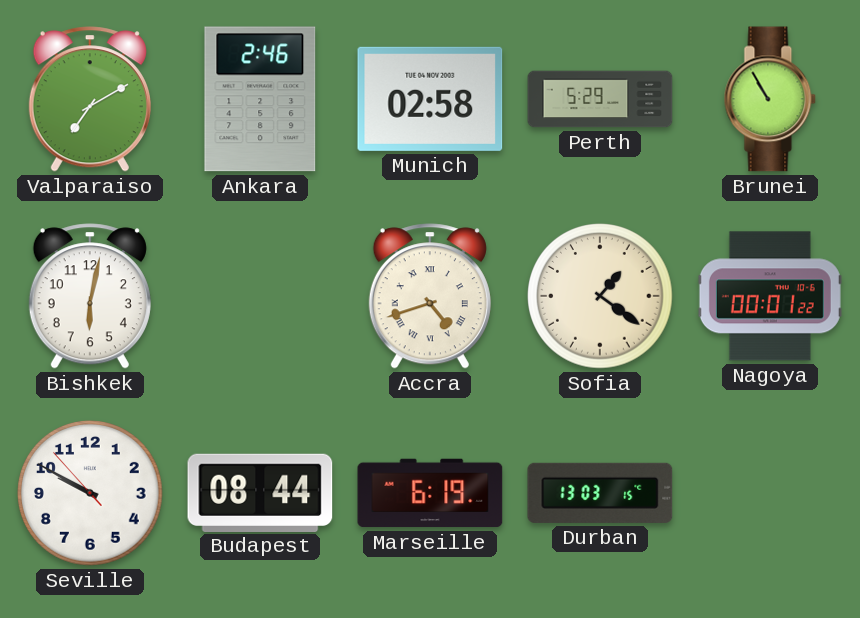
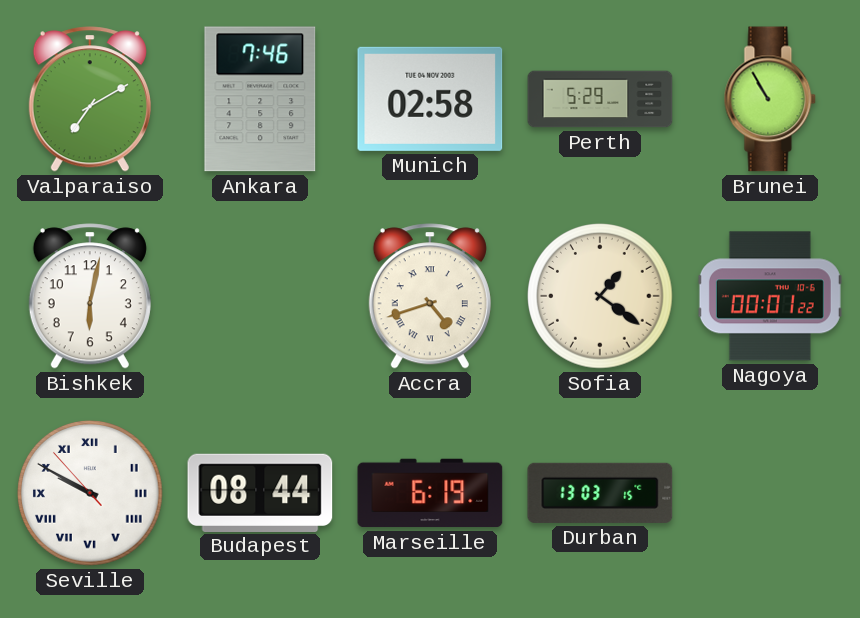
Ankara: 2:46 -> 7:46 (260, 99)
Seville numerals: Arabic -> Roman (91, 494)
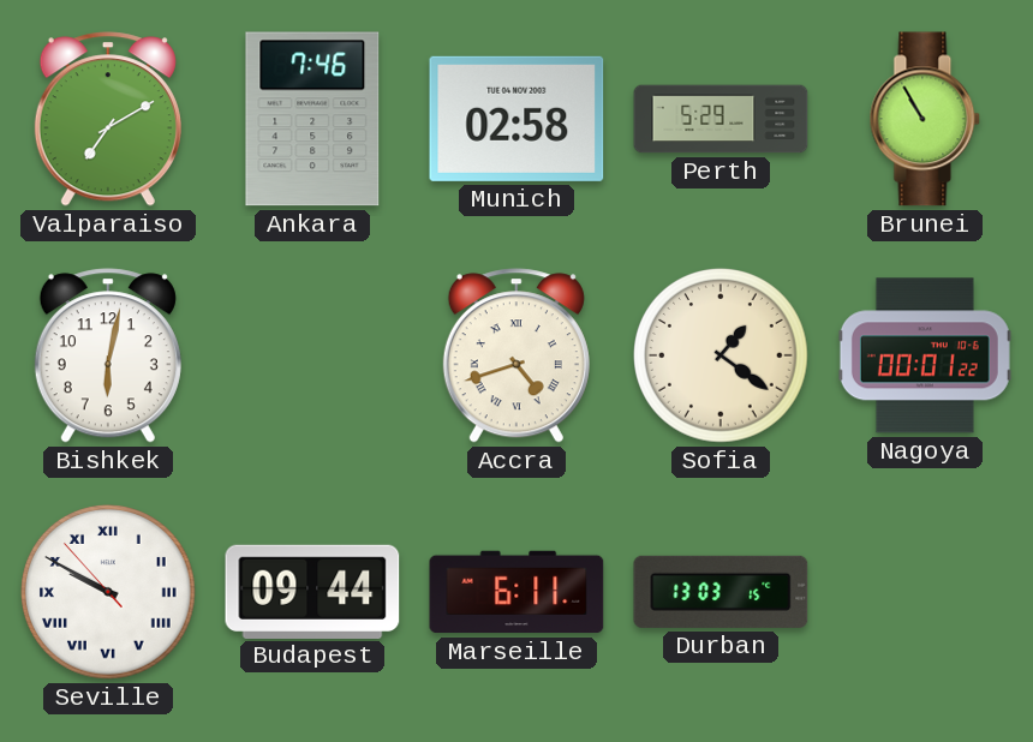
Budapest: 08:44 -> 09:44 (312, 591)
Marseille: 6:19 -> 6:11 (516, 592)
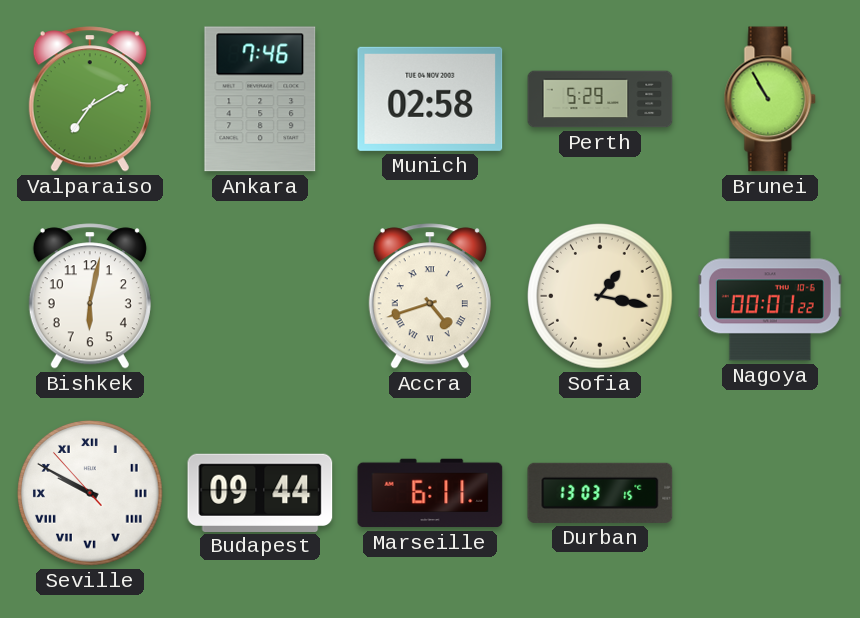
Sofia: 1:21 -> 1:17 (601, 297)
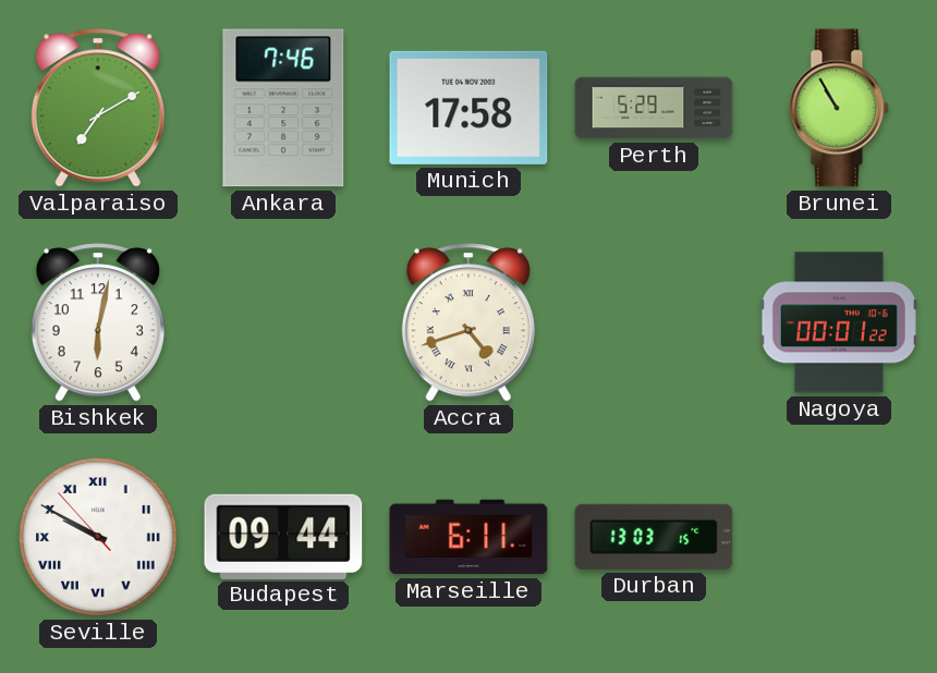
Munich: 02:58 -> 17:58 (468, 108)
Sofia: 1:17 -> none (601, 297)
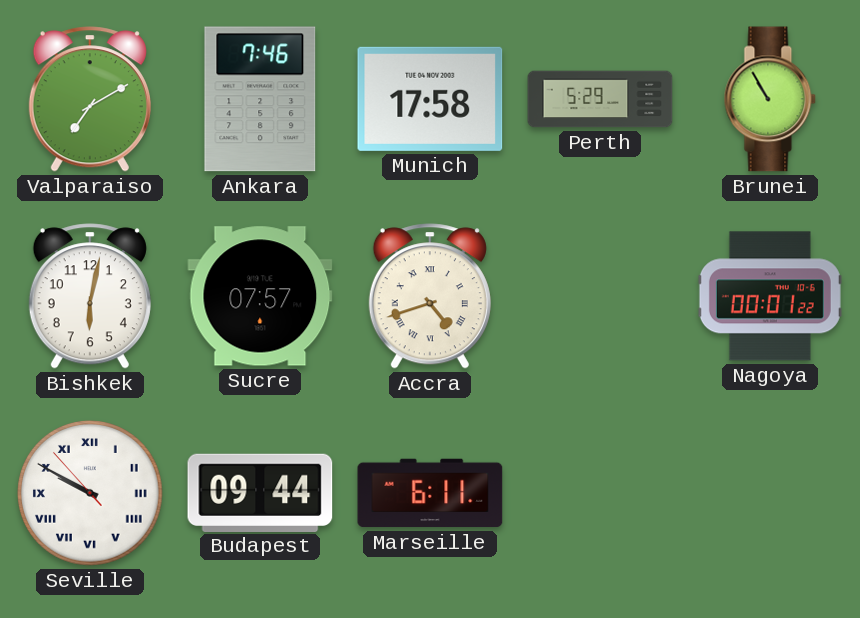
Sucre: none -> 07:57 (260, 296)
Durban: 13:03 -> none (654, 537)
